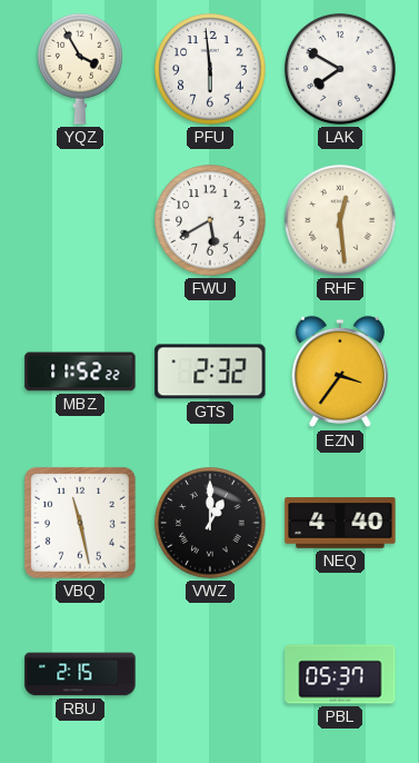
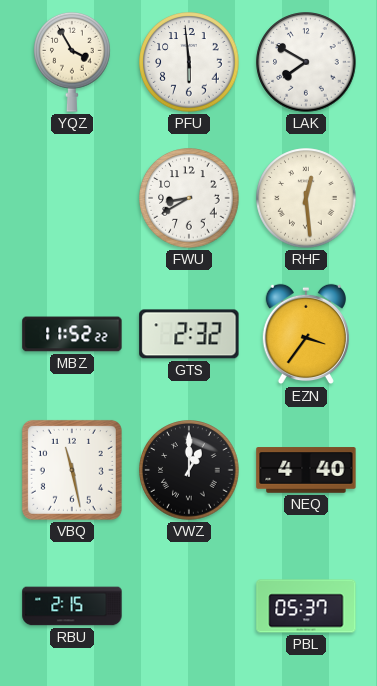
FWU: 5:40 -> 8:40 (189, 198)
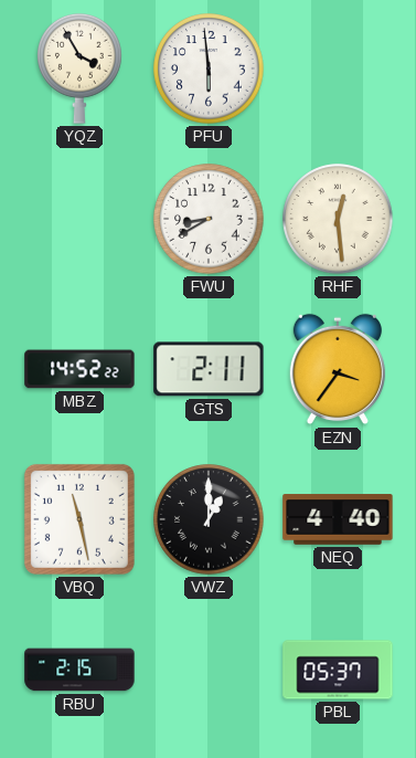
LAK: 7:50 -> none (306, 62)
MBZ: 11:52 -> 14:52 (79, 369)
GTS: 2:32 -> 2:11 (209, 369)
